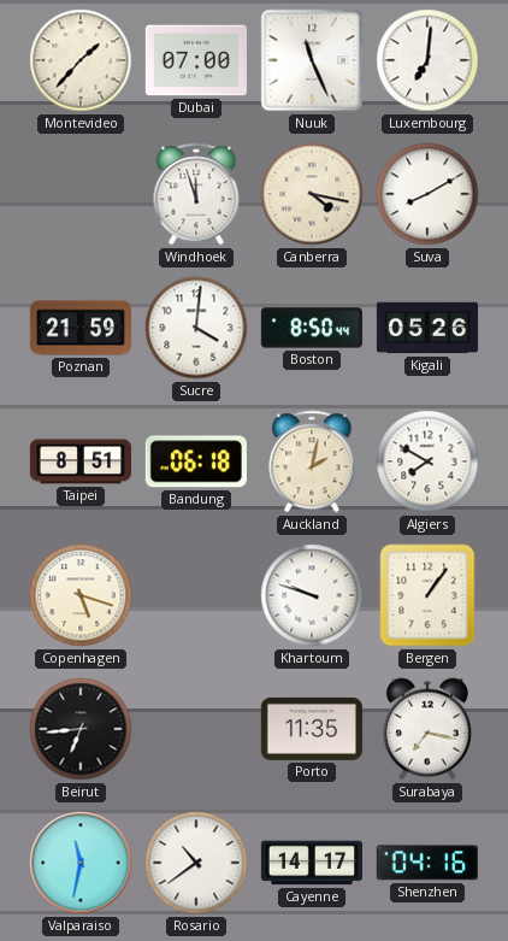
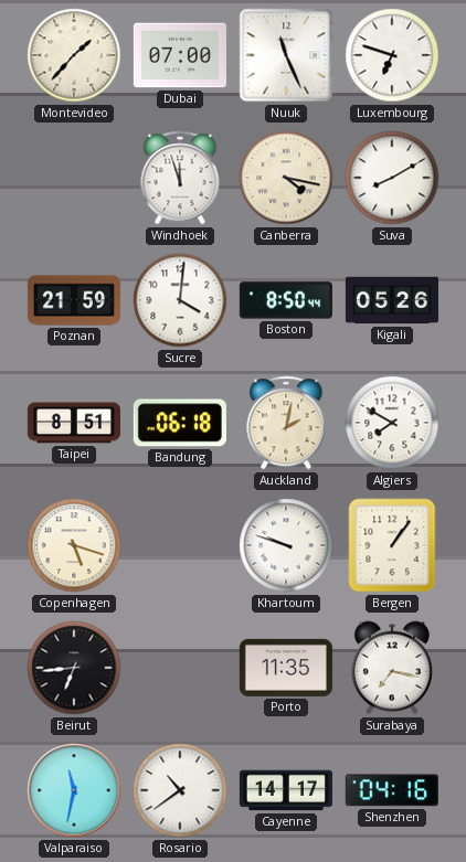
Luxembourg: 7:01 -> 6:48 (392, 55)
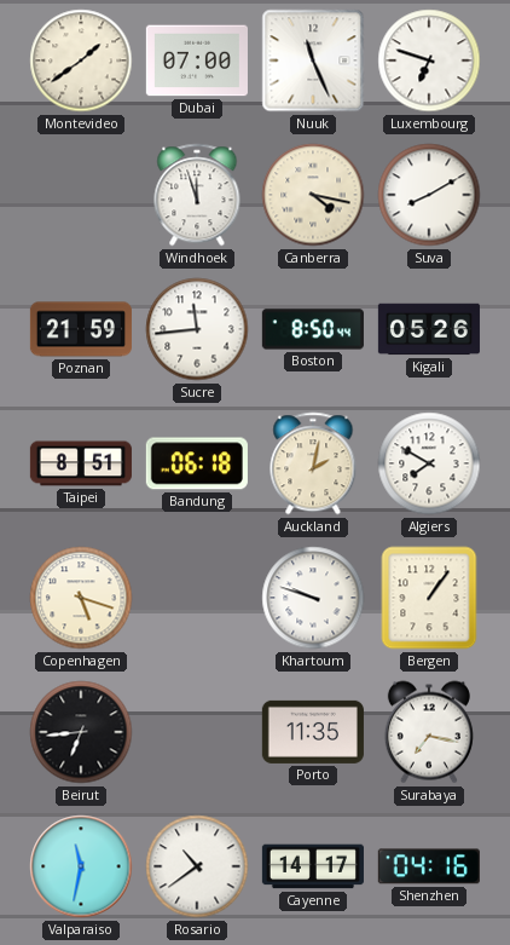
Montevideo: 1:37 -> 1:39 (81, 60)
Sucre: 4:01 -> 11:44 (197, 329)
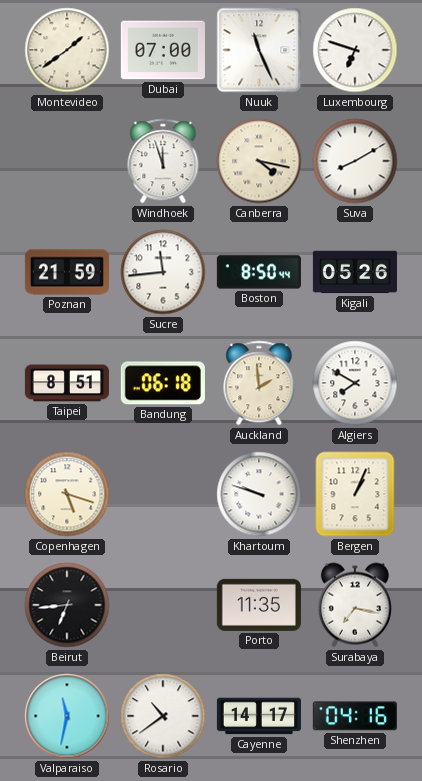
Auckland: 2:02 -> 1:59 (259, 383)
Bergen: 1:06 -> 1:04 (355, 494)
